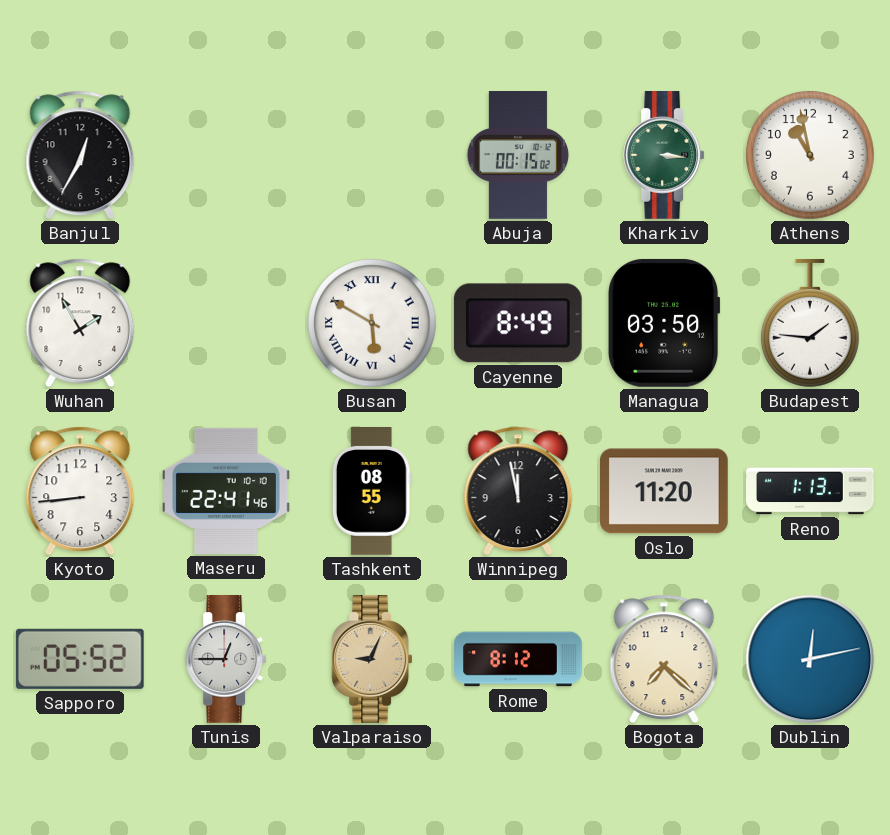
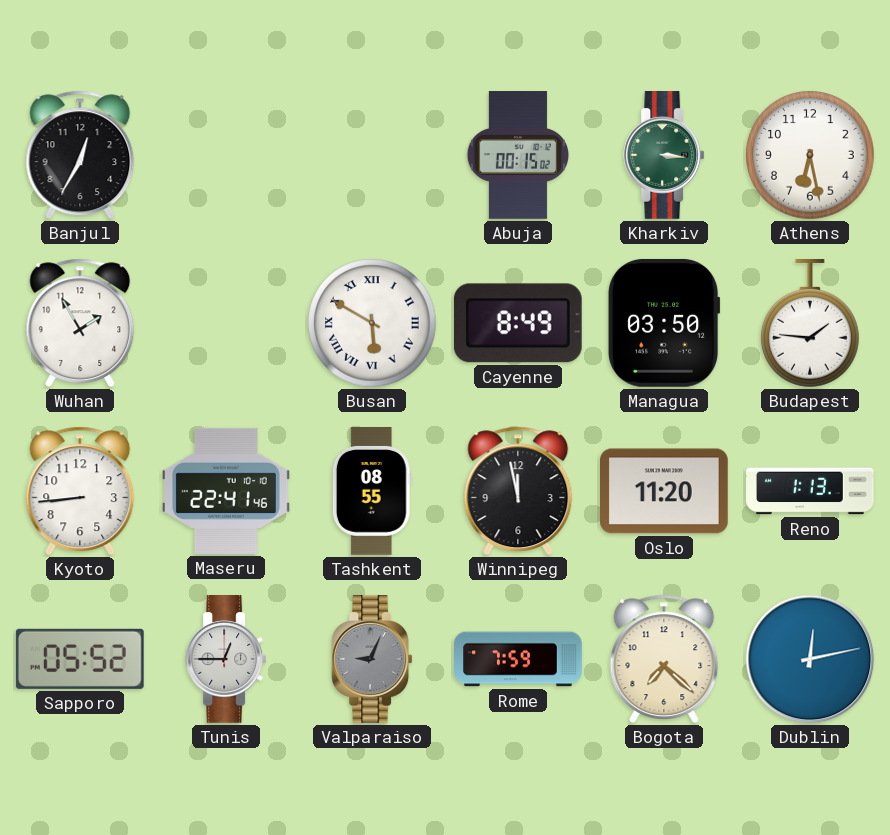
Athens: 10:58 -> 6:28 (811, 156)
Valparaiso dial: champagne -> grey (372, 660)
Rome: 8:12 -> 7:59 (518, 659)
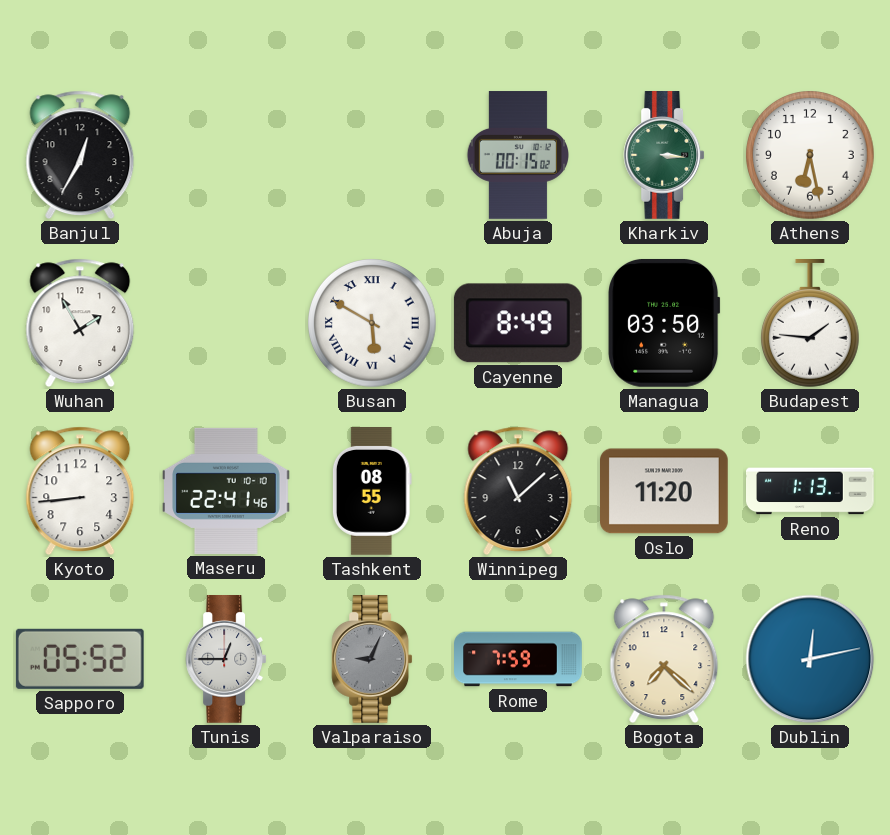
Winnipeg: 11:58 -> 11:08 (518, 491)
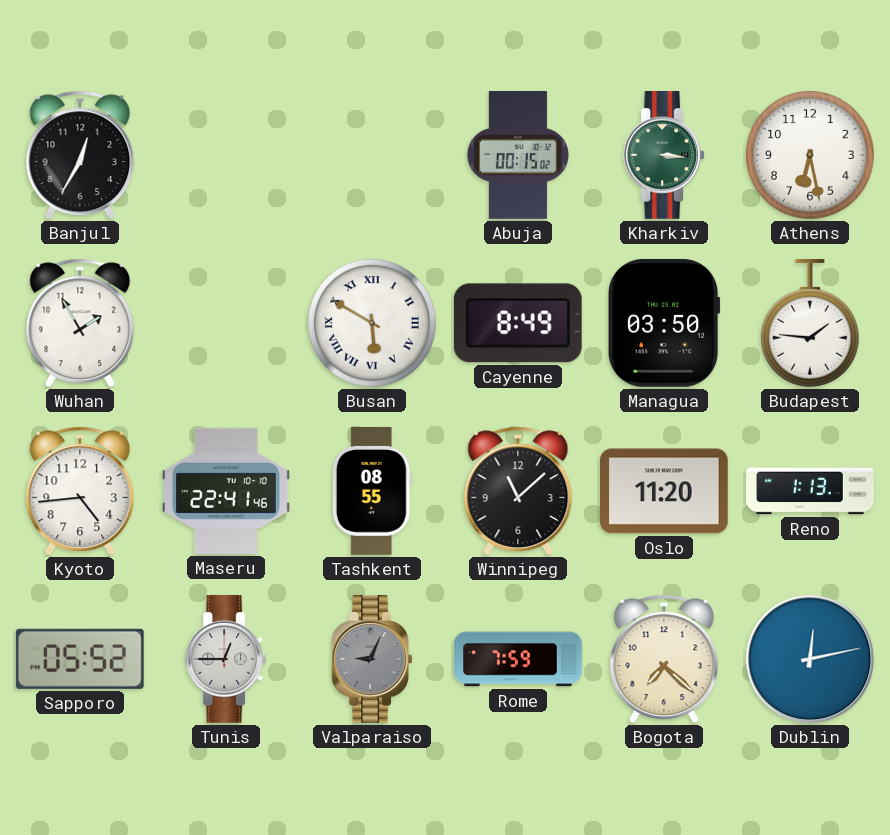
Kyoto: 8:44 -> 4:44 (80, 491)
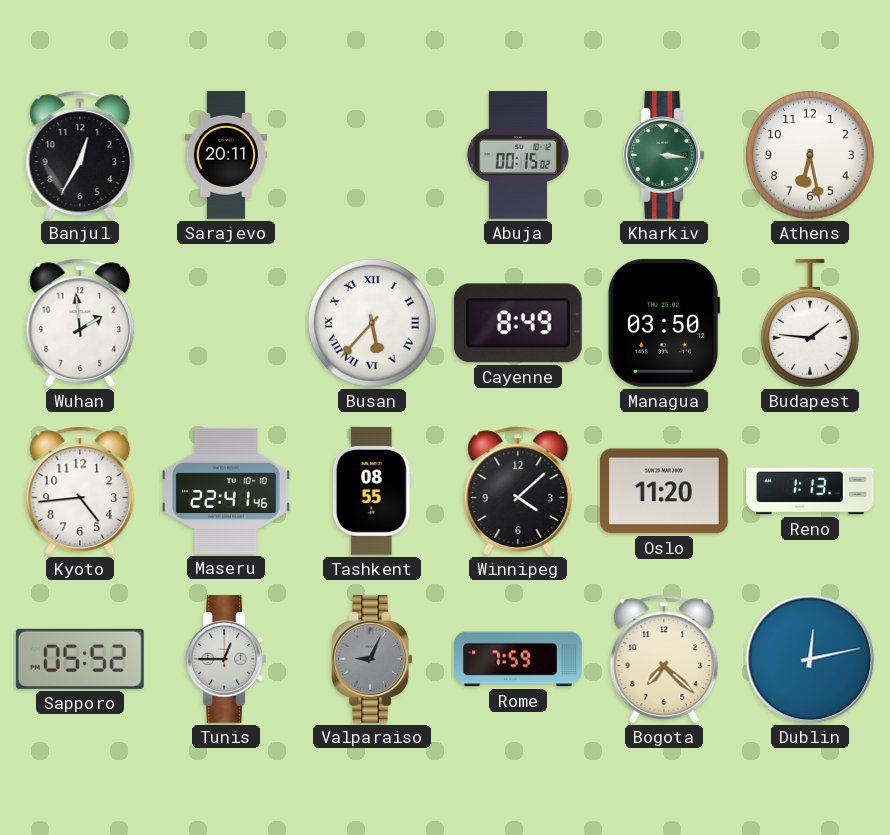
Sarajevo: none -> 20:11 (226, 155)
Wuhan: 1:55 -> 1:59 (80, 323)
Busan: 5:50 -> 5:37 (373, 324)
Winnipeg: 11:08 -> 4:08 (518, 491)
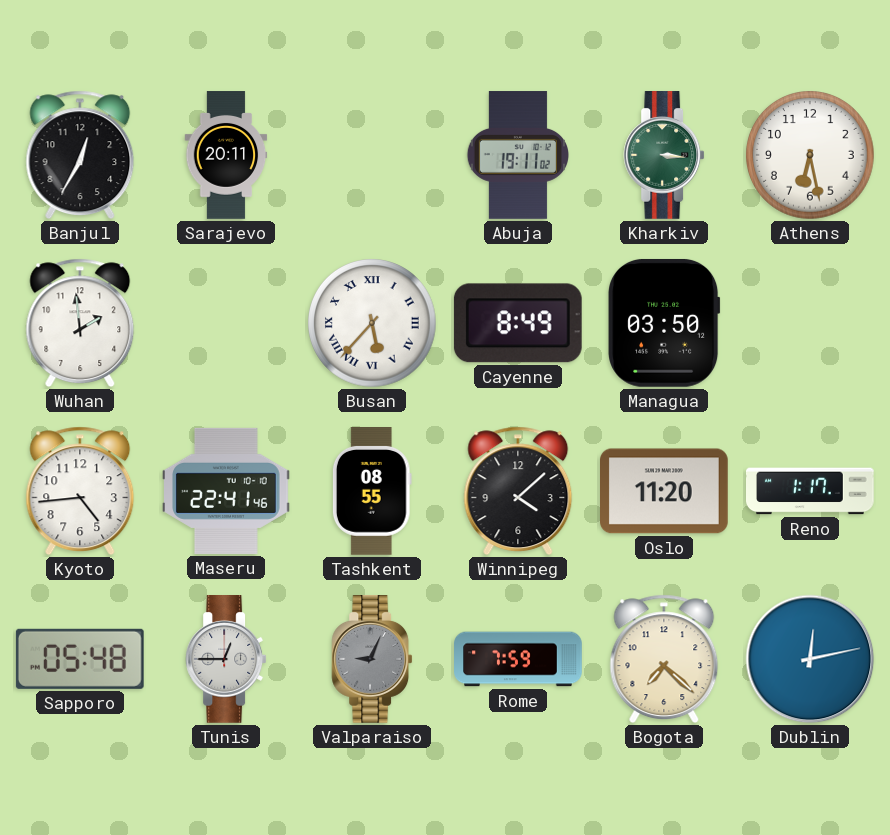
Abuja: 00:15 -> 19:11 (517, 155)
Budapest: 1:46 -> none (810, 324)
Reno: 1:13 -> 1:17 (810, 491)
Sapporo: 05:52 -> 05:48 (80, 659)
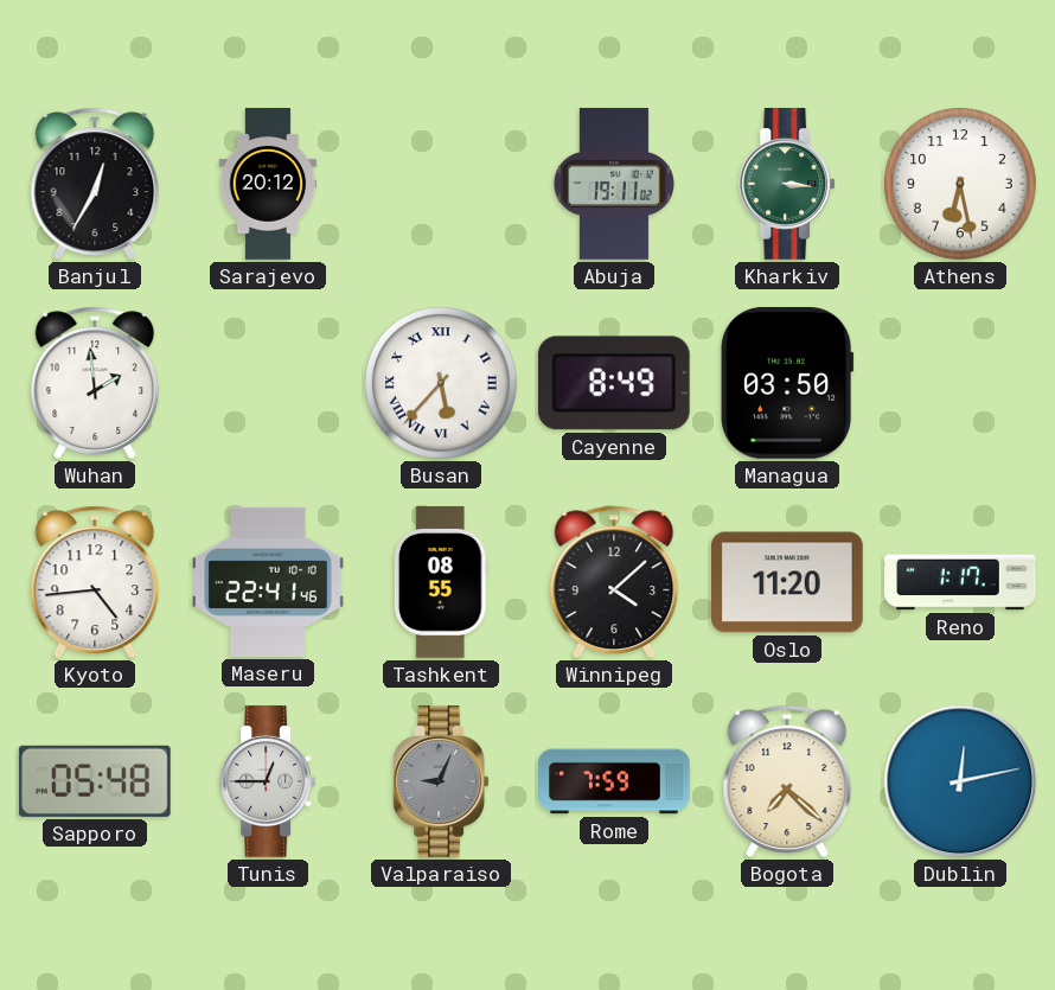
Sarajevo: 20:11 -> 20:12 (268, 184)
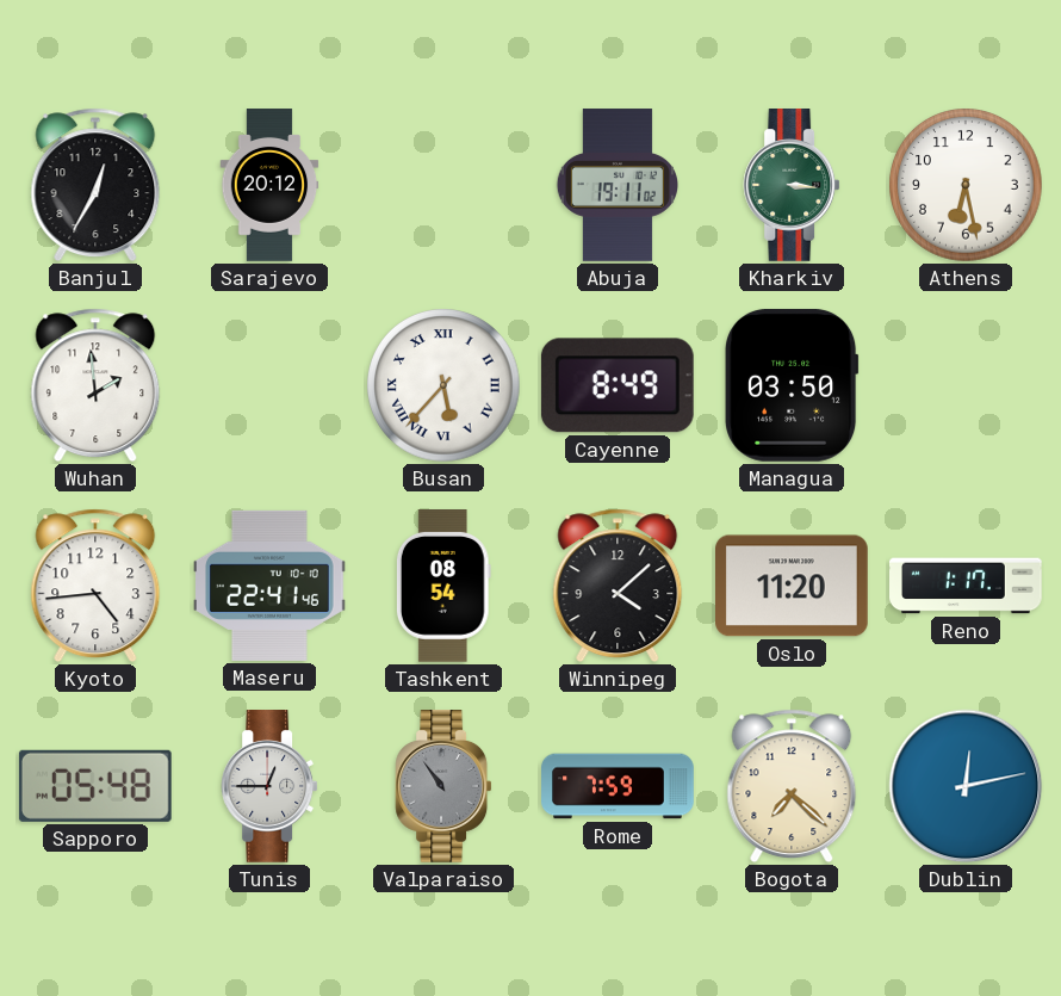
Tashkent: 08:55 -> 08:54 (443, 587)
Valparaiso: 9:04 -> 10:54 (443, 787)
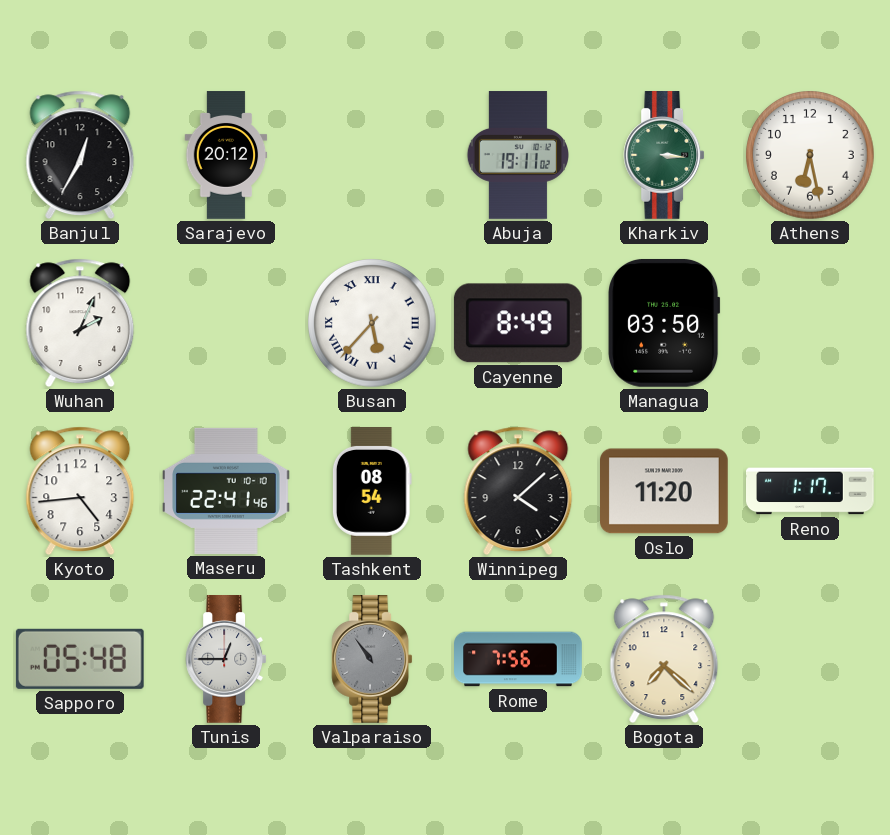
Wuhan: 1:59 -> 2:04 (80, 323)
Rome: 7:59 -> 7:56 (518, 659)
Dublin: 12:13 -> none (966, 786)
